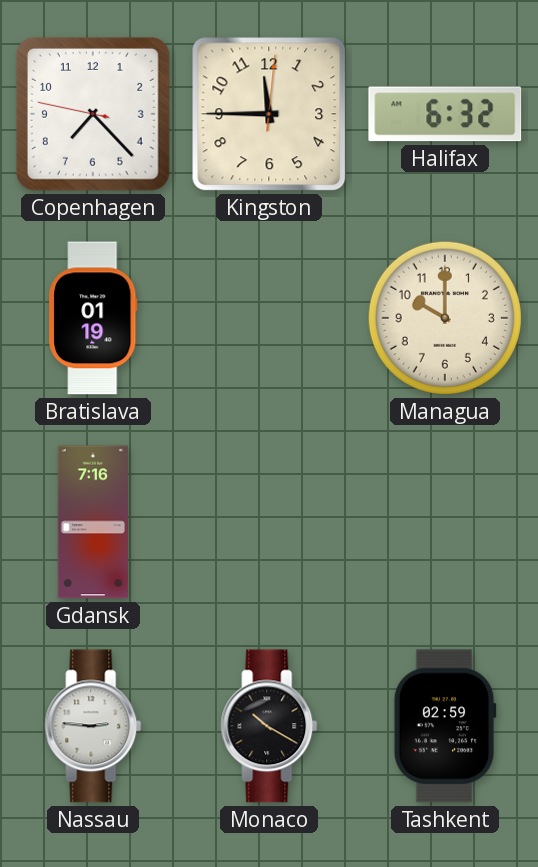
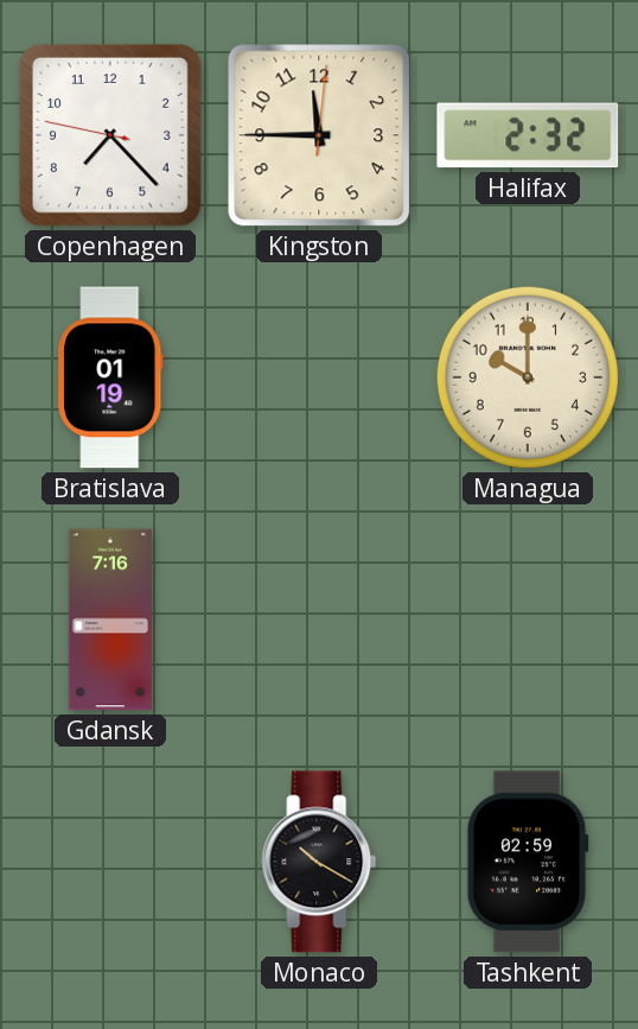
Halifax: 6:32 -> 2:32 (528, 135)
Nassau: 2:46 -> none (93, 726)
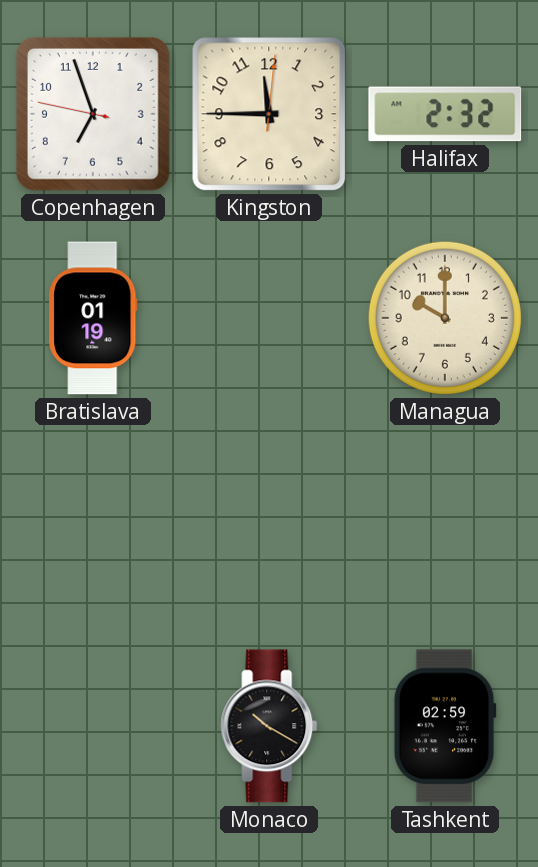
Copenhagen: 7:22 -> 6:56 (93, 114)
Gdansk: 7:16 -> none (110, 620)
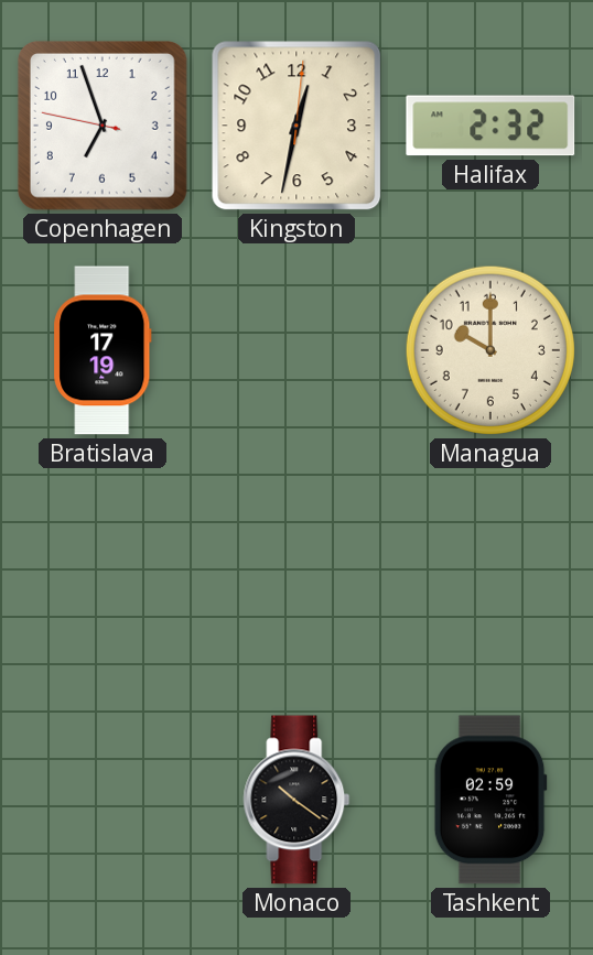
Kingston: 11:45 -> 12:32 (296, 126)
Bratislava: 01:19 -> 17:19 (103, 350)
Monaco: 10:20 -> 10:21 (296, 800)
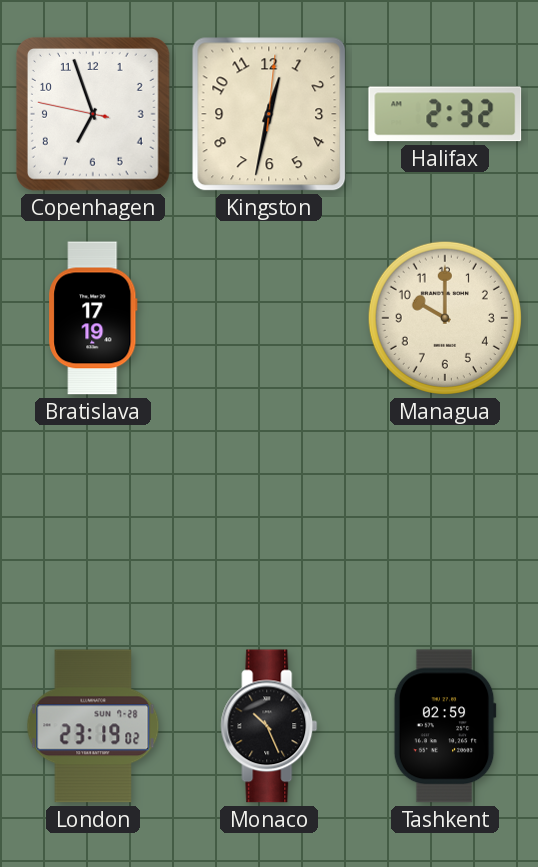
London: none -> 23:19 (93, 726)
Monaco: 10:21 -> 10:26 (269, 726)
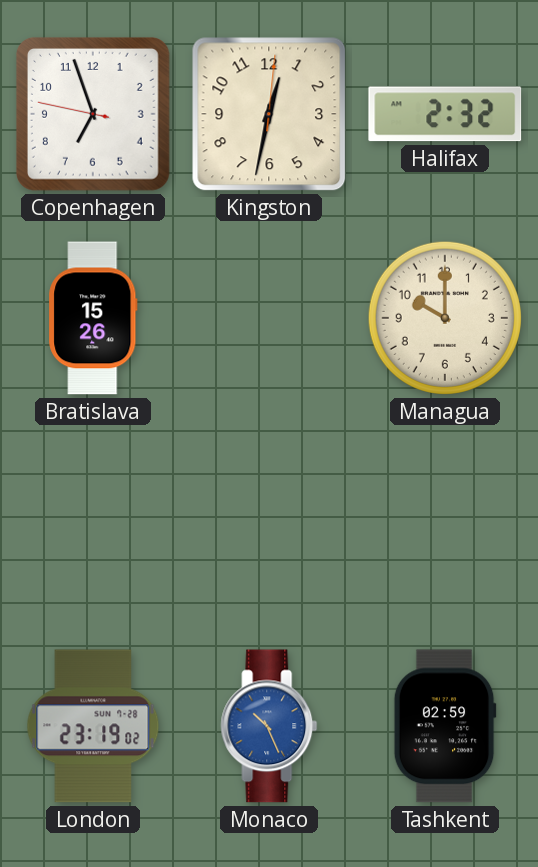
Bratislava: 17:19 -> 15:26 (93, 318)
Monaco dial: black -> blue (269, 726)
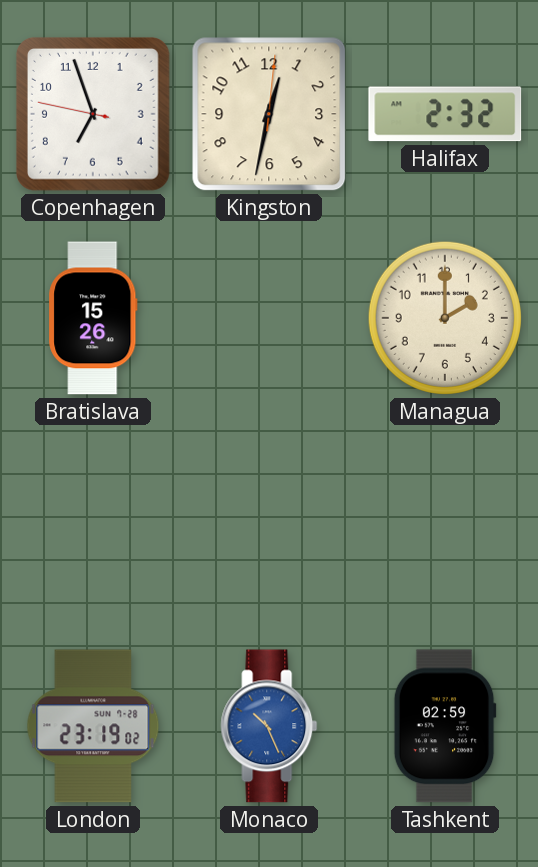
Managua: 10:00 -> 2:00 (445, 318)
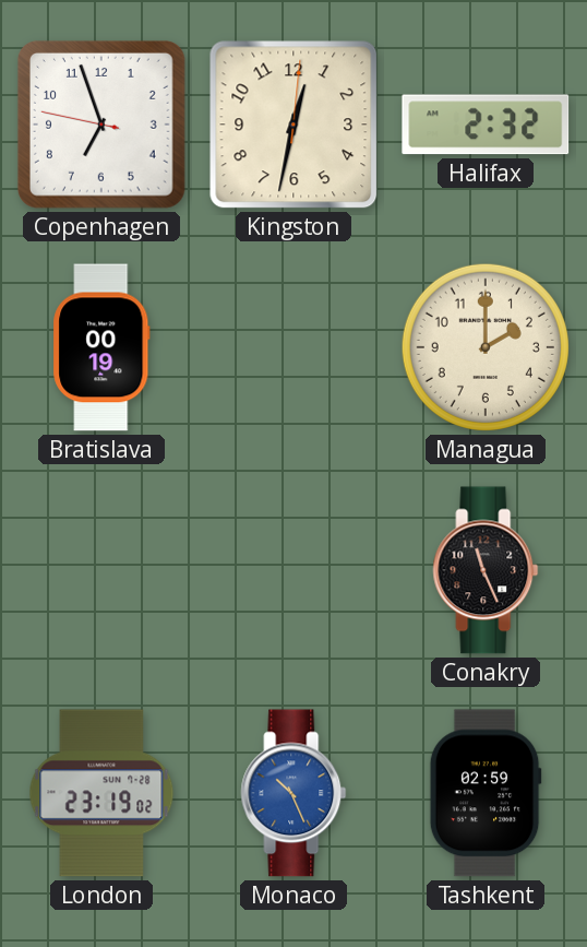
Bratislava: 15:26 -> 00:19 (101, 347)
Conakry: none -> 11:26 (486, 570)
